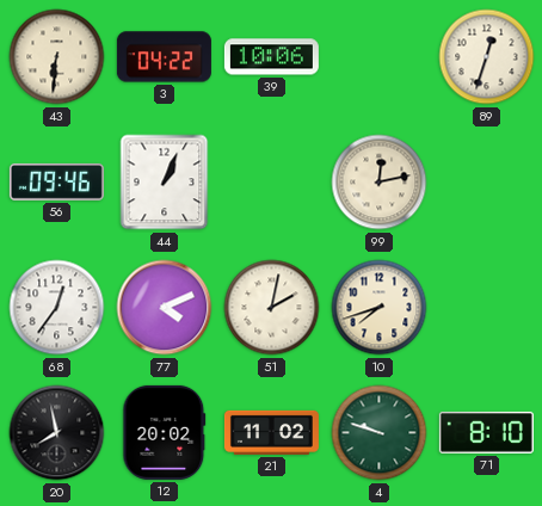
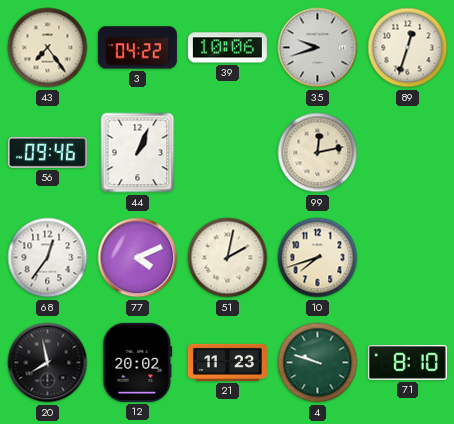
43: 6:31 -> 7:24 (48, 48)
35: none -> 9:42 (318, 48)
21: 11:02 -> 11:23 (227, 362)
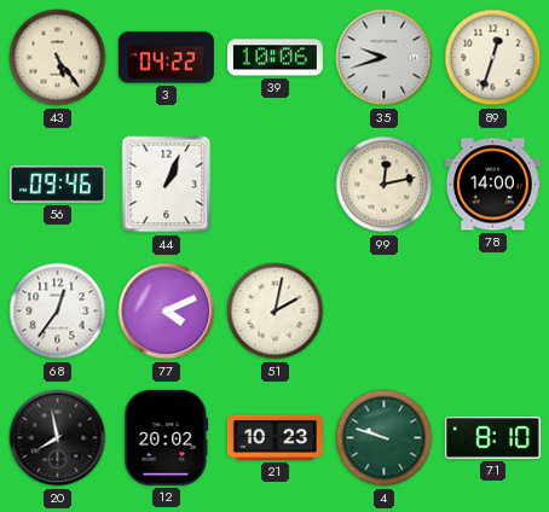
43: 7:24 -> 5:24 (58, 58)
78: none -> 14:00 (492, 185)
10: 7:42 -> none (318, 258)
21: 11:23 -> 10:23 (274, 437)
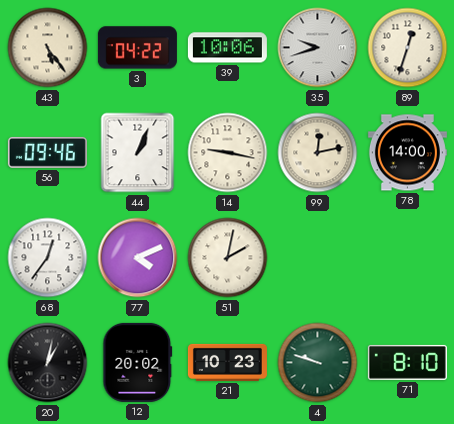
14: none -> 9:17 (228, 153)
20: 7:58 -> 1:02 (48, 363)
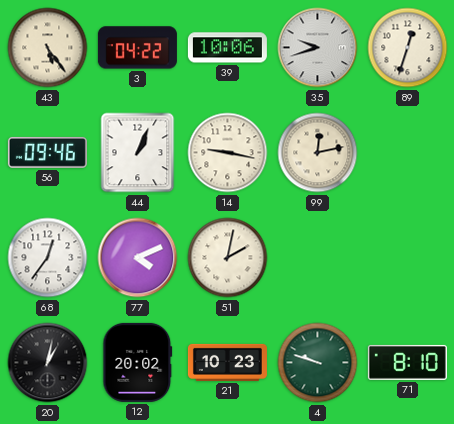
78: 14:00 -> none (407, 153)
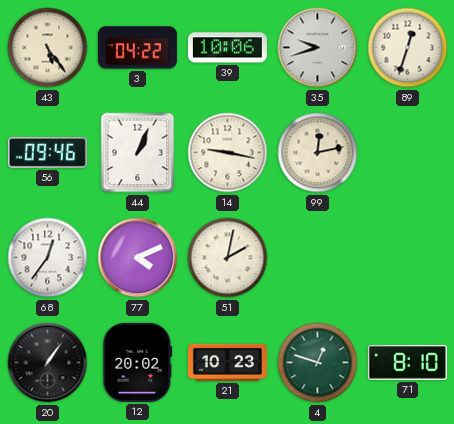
20: 1:02 -> 1:06 (48, 363)
4: 9:48 -> 12:48 (318, 363)
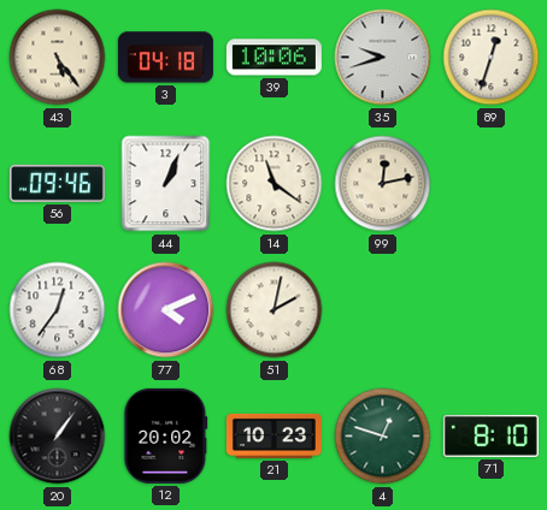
3: 04:22 -> 04:18 (165, 58)
14: 9:17 -> 11:21 (275, 184)
